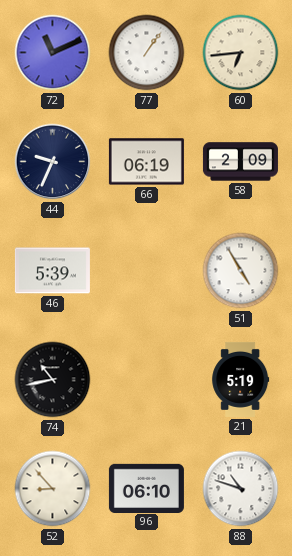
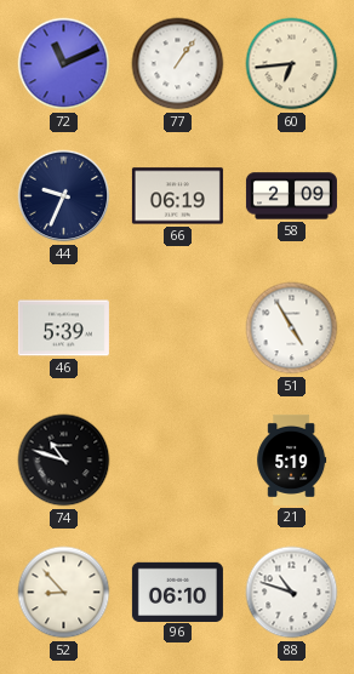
74: 10:43 -> 10:48 (64, 461)
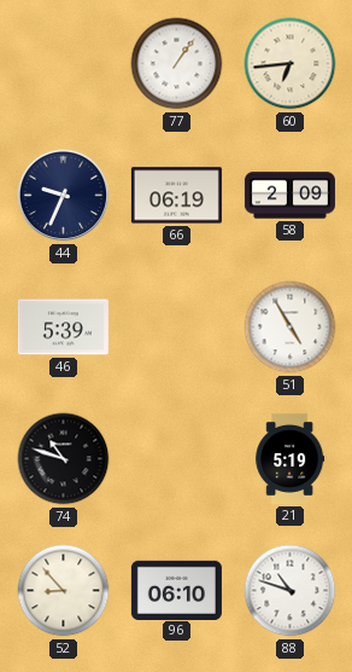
72: 11:11 -> none (64, 64)
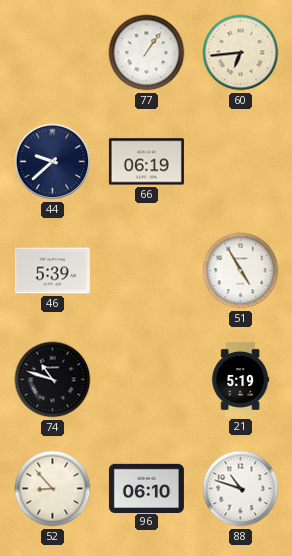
44: 9:34 -> 9:38 (53, 162)
58: 2:09 -> none (289, 196)
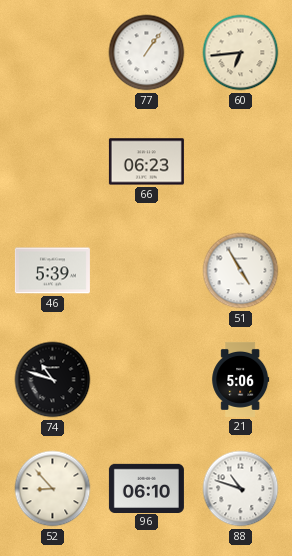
44: 9:38 -> none (53, 162)
66: 06:19 -> 06:23 (146, 162)
21: 5:19 -> 5:06 (241, 379)
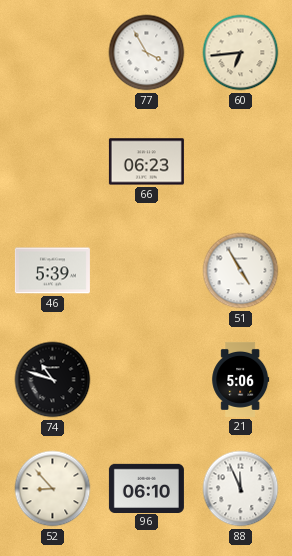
77: 1:06 -> 3:55 (147, 53)
88: 10:48 -> 11:56 (241, 489)
